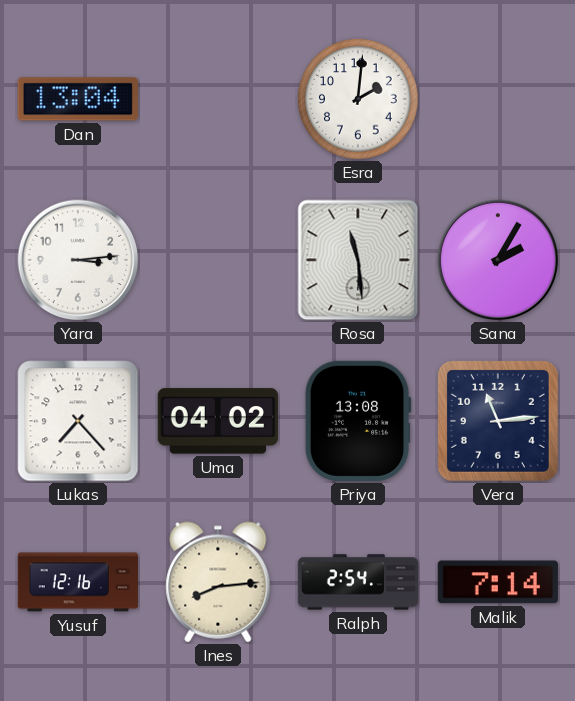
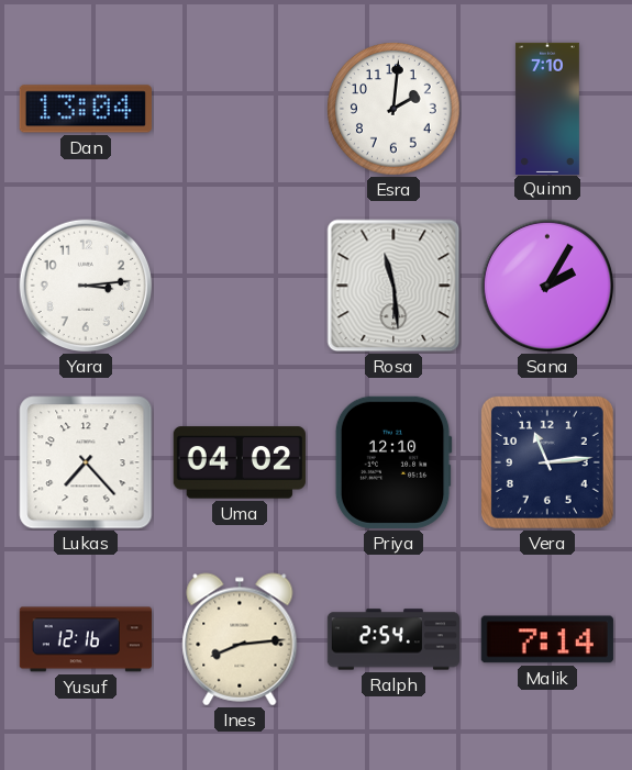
Quinn: none -> 7:10 (547, 108)
Priya: 13:08 -> 12:10 (393, 462)
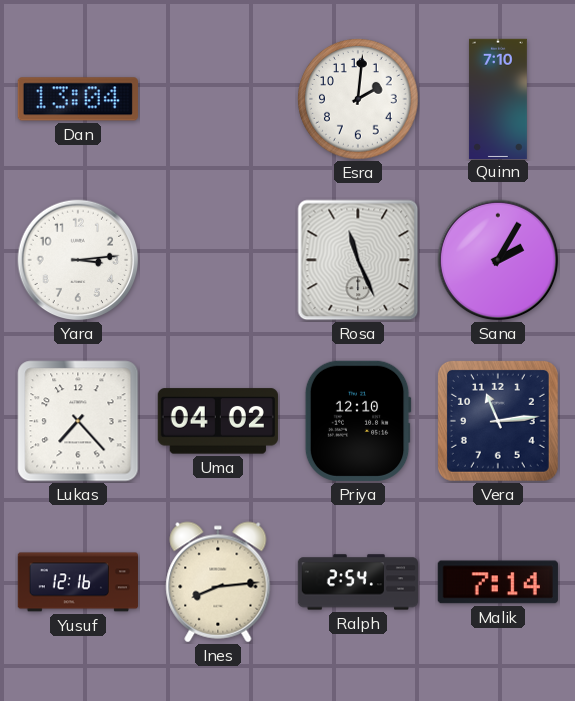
Rosa: 11:29 -> 11:26 (358, 260)
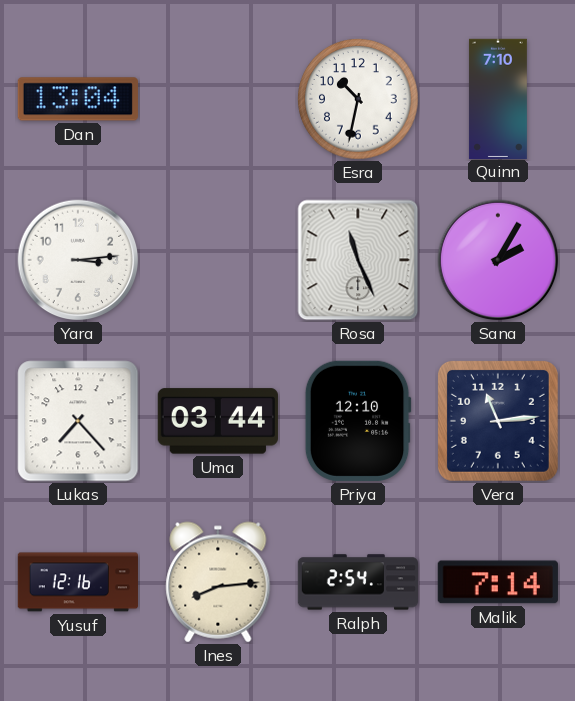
Esra: 2:01 -> 10:32 (358, 99)
Uma: 04:02 -> 03:44 (218, 421)
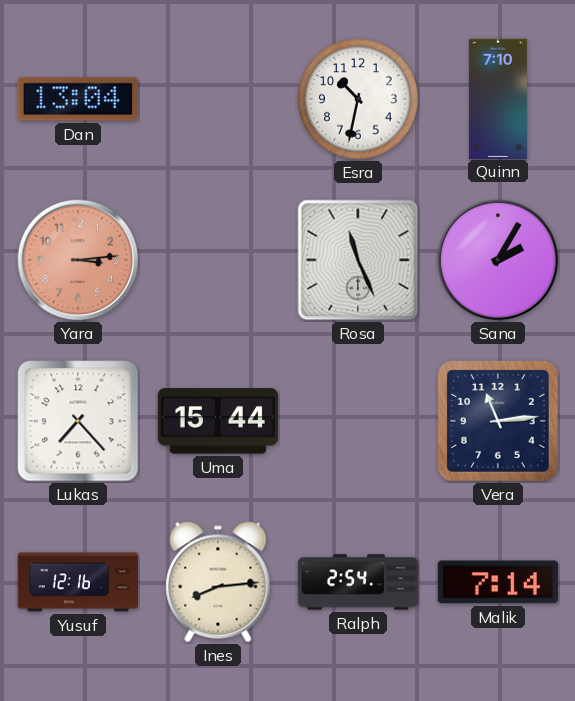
Yara dial: white -> salmon (78, 260)
Uma: 03:44 -> 15:44 (218, 421)
Priya: 12:10 -> none (358, 421)
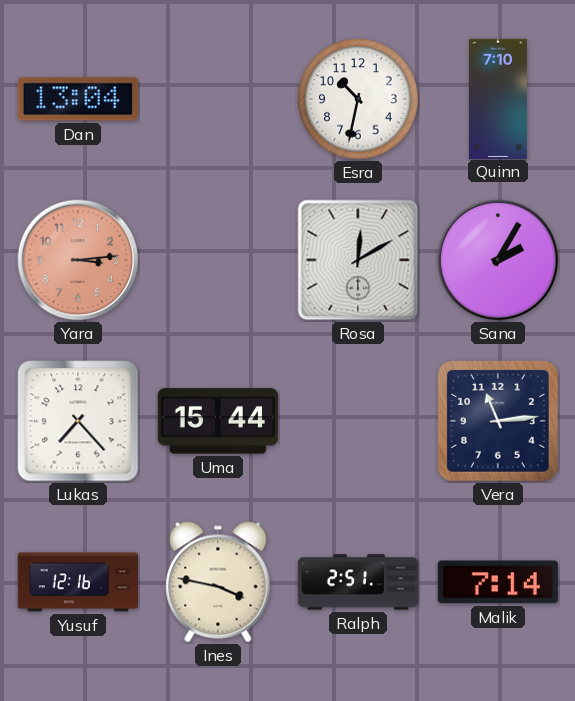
Rosa: 11:26 -> 12:10 (358, 260)
Ines: 8:14 -> 3:47 (218, 582)
Ralph: 2:54 -> 2:51 (357, 582)
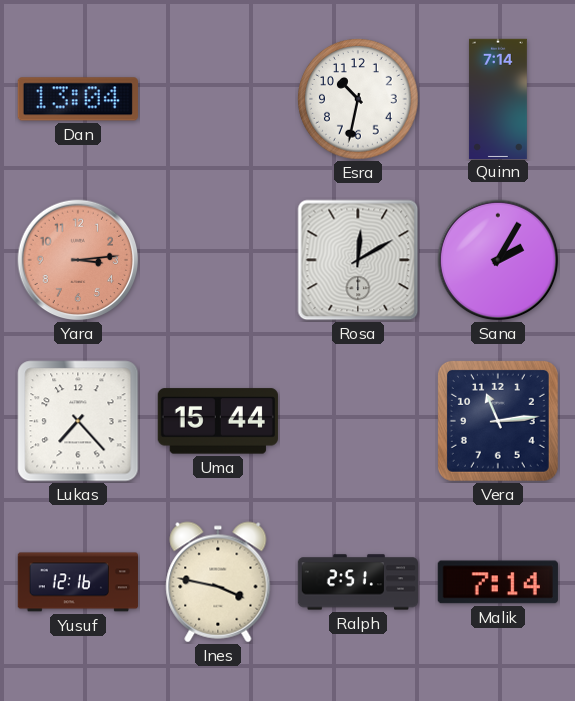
Quinn: 7:10 -> 7:14 (498, 98)
